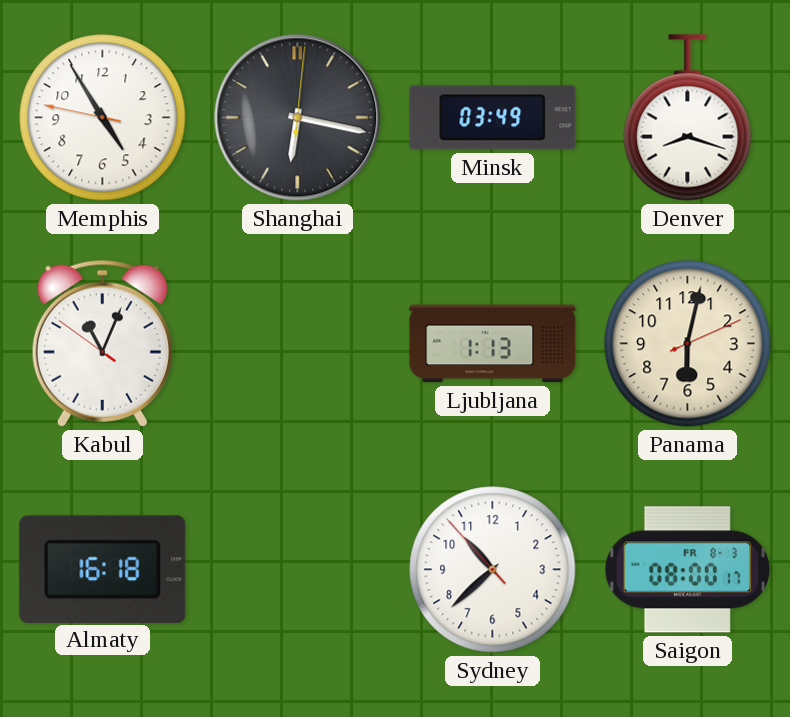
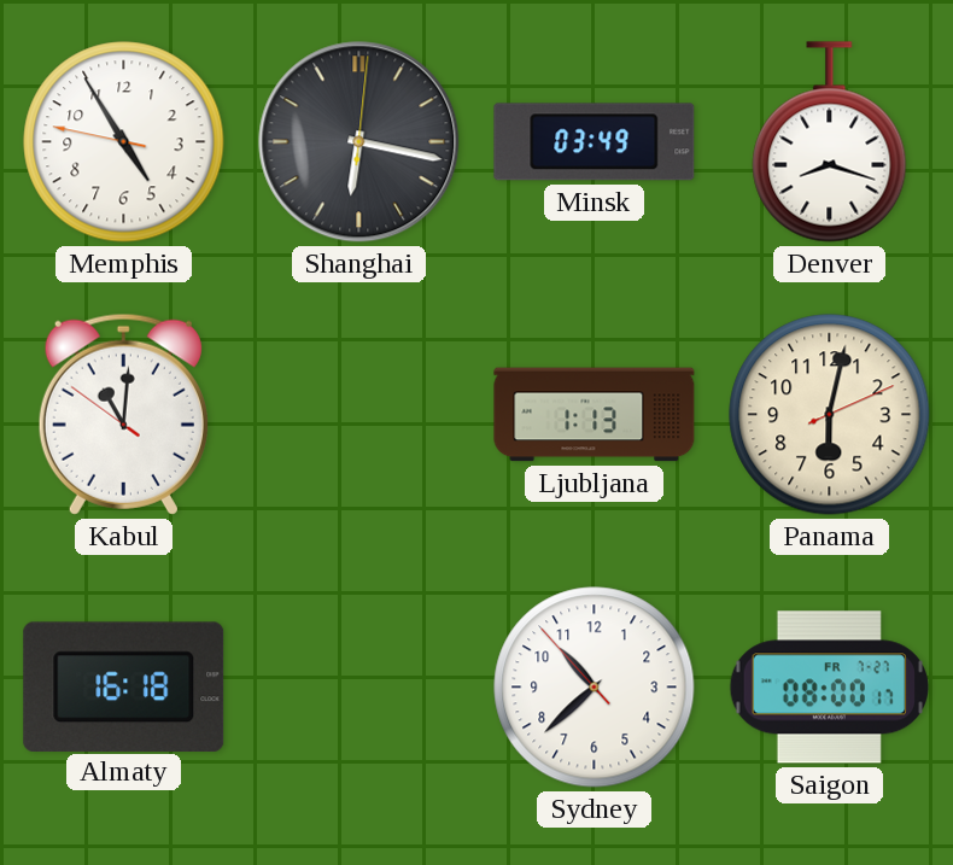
Kabul: 11:03 -> 11:00 (123, 414)
Saigon date: FR 8-3 -> FR 7-27 (829, 688)
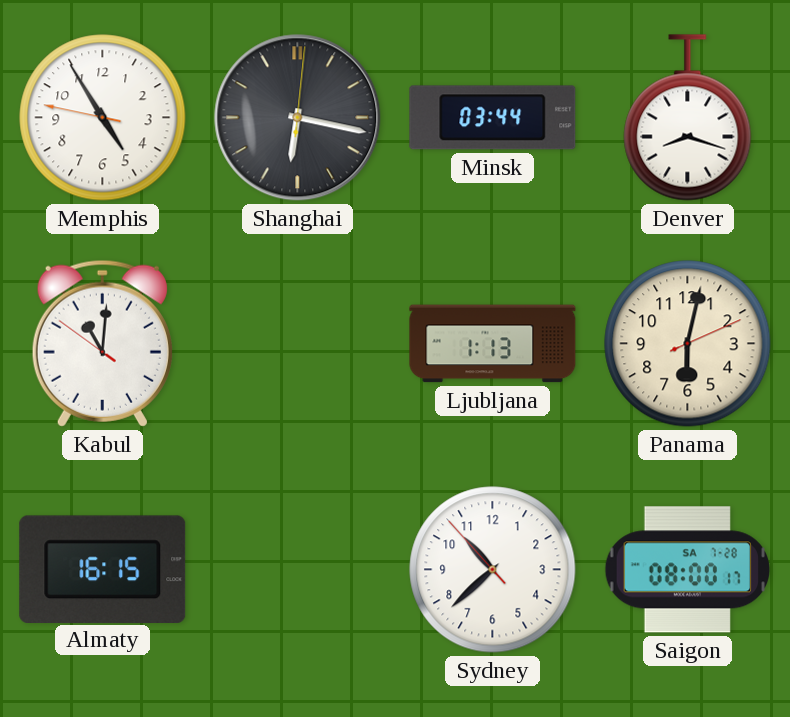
Minsk: 03:49 -> 03:44 (493, 118)
Almaty: 16:18 -> 16:15 (103, 569)
Saigon date: FR 7-27 -> SA 7-28 (687, 570)
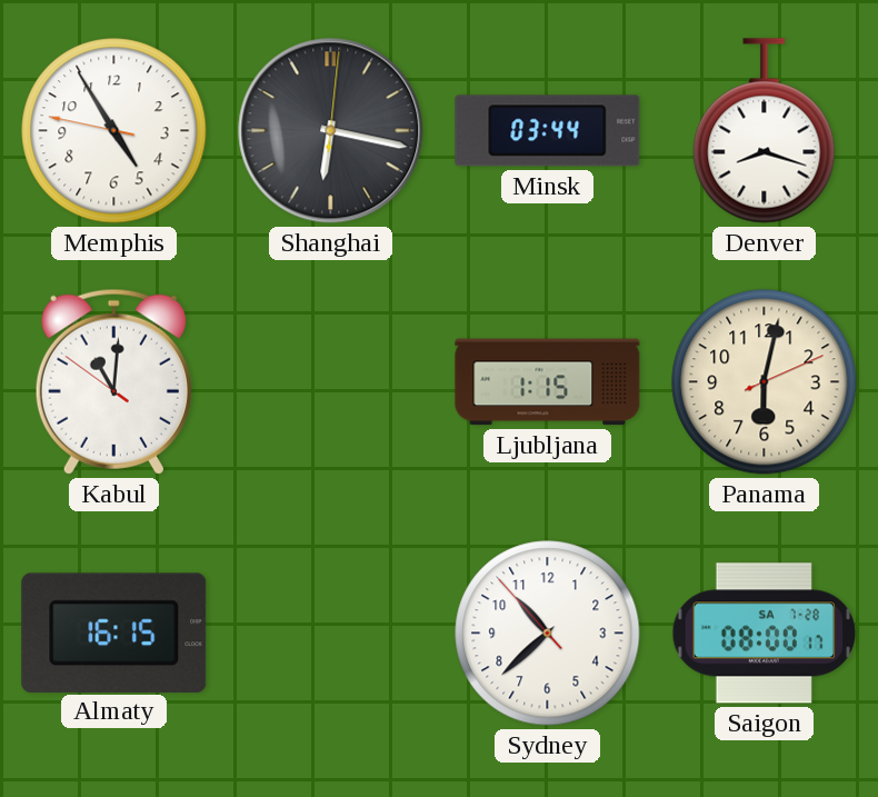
Ljubljana: 1:13 -> 1:15 (548, 382)
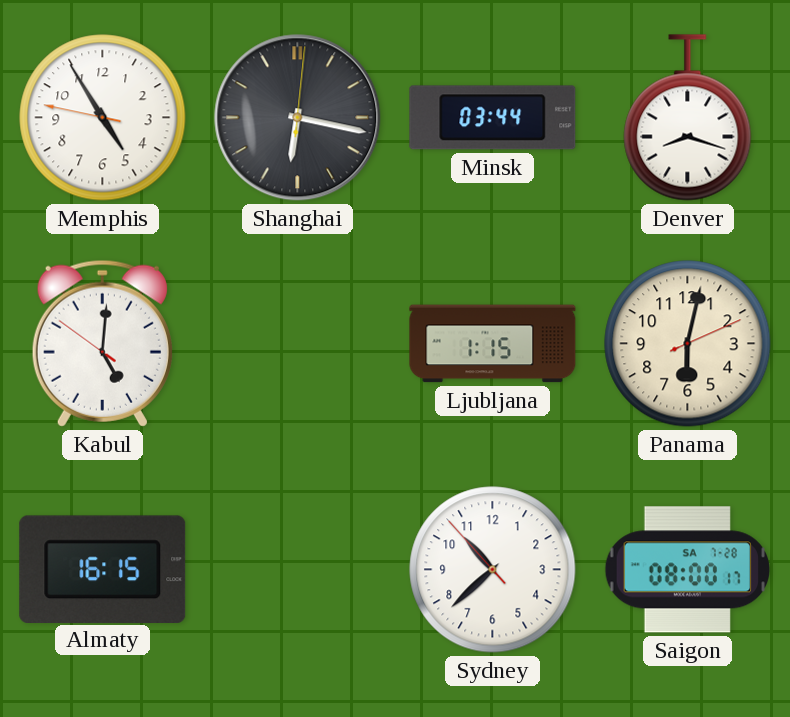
Kabul: 11:00 -> 5:00 (102, 343)
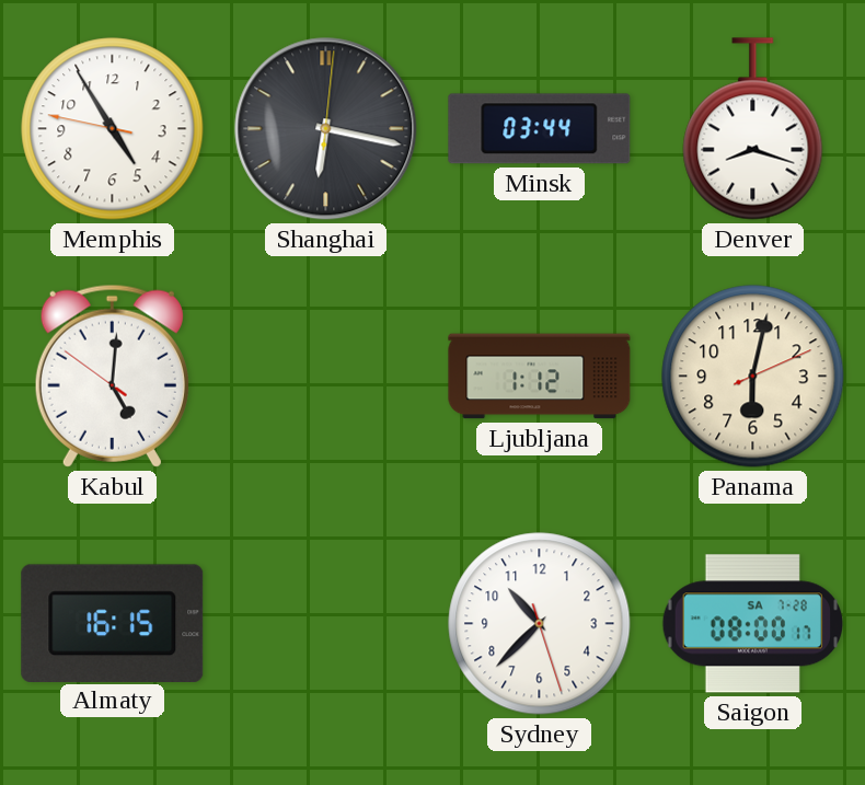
Ljubljana: 1:15 -> 1:12 (540, 377)
Sydney: 10:37:53 -> 10:37:27 (540, 624)
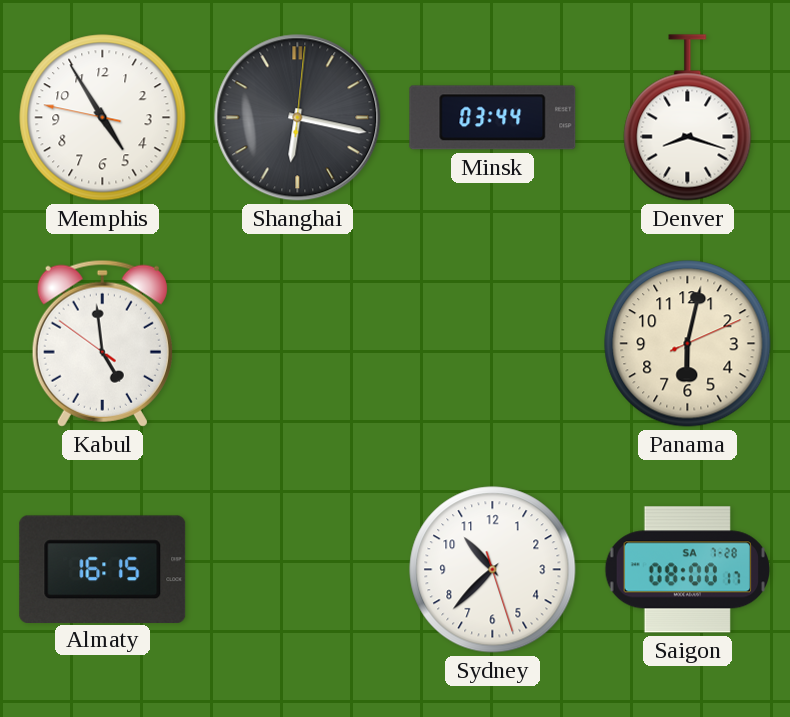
Kabul: 5:00 -> 4:58 (102, 343)
Ljubljana: 1:12 -> none (540, 377)
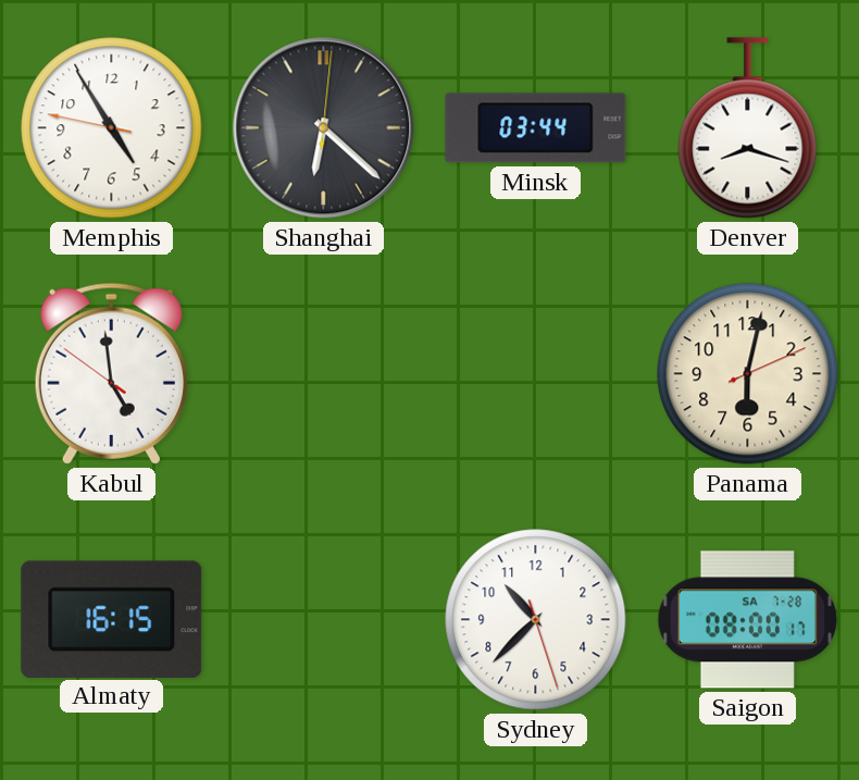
Shanghai: 6:17 -> 6:22 (324, 128)
